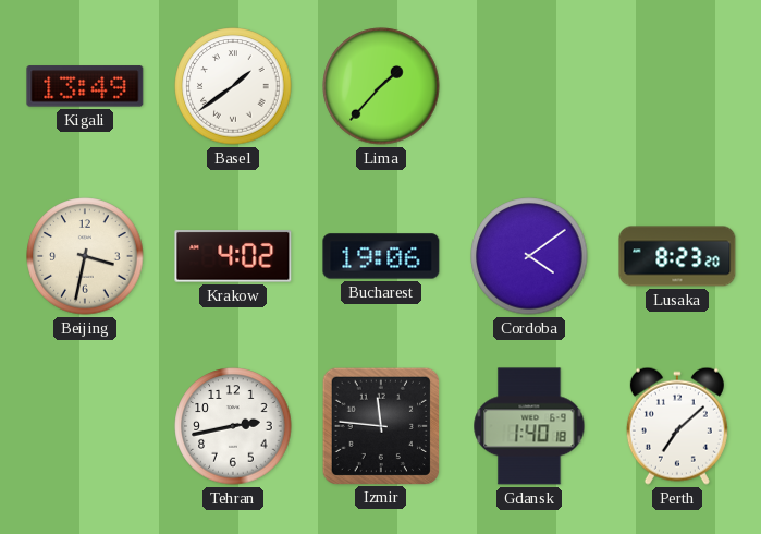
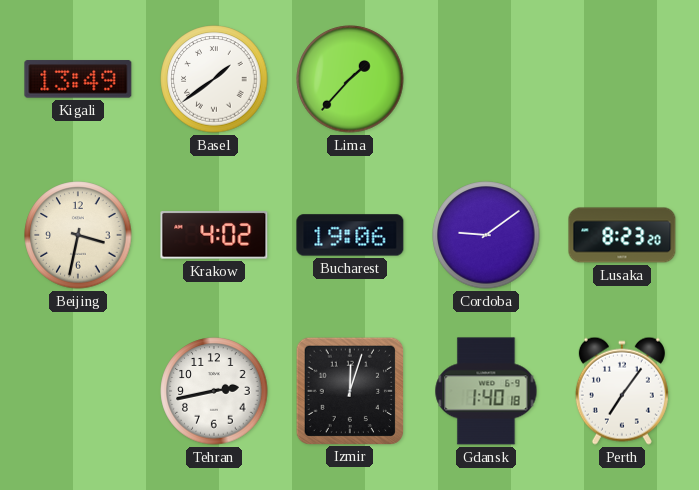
Cordoba: 4:09 -> 9:09 (486, 235)
Izmir: 11:46 -> 12:03 (349, 390)
Perth: 7:08 -> 7:06 (622, 391)
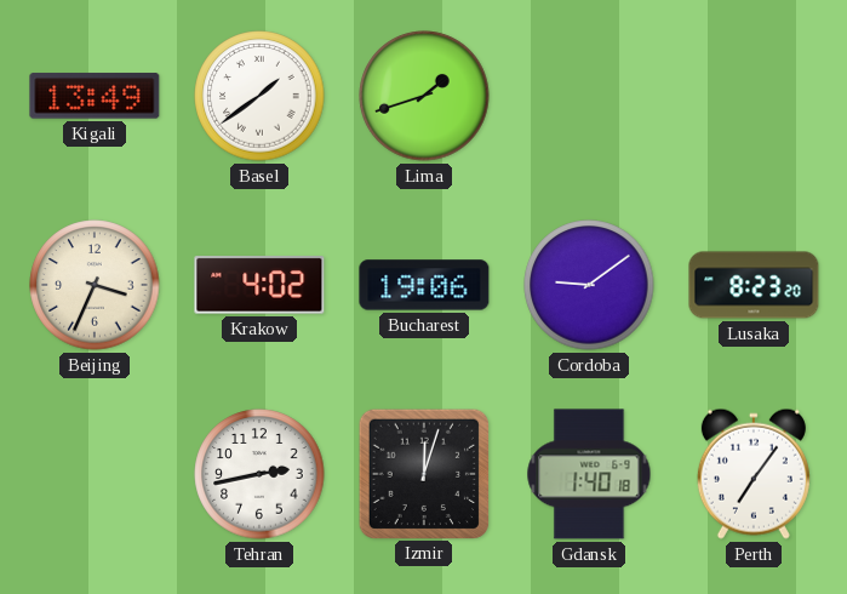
Lima: 1:37 -> 1:42 (424, 96)
Beijing: 3:32 -> 3:34 (95, 285)
